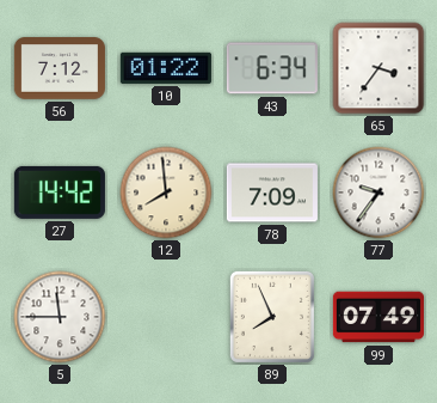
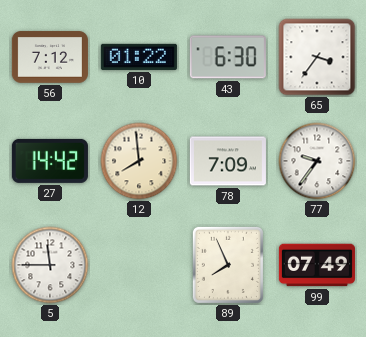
43: 6:34 -> 6:30 (228, 57)
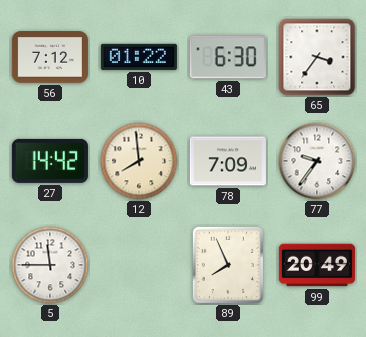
99: 07:49 -> 20:49 (317, 265)
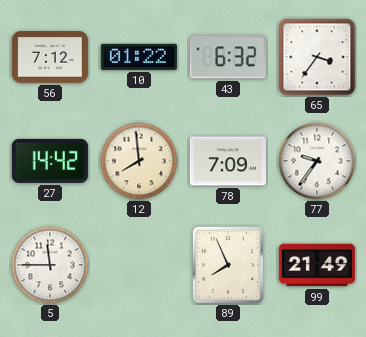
43: 6:30 -> 6:32 (228, 57)
99: 20:49 -> 21:49 (317, 265)
